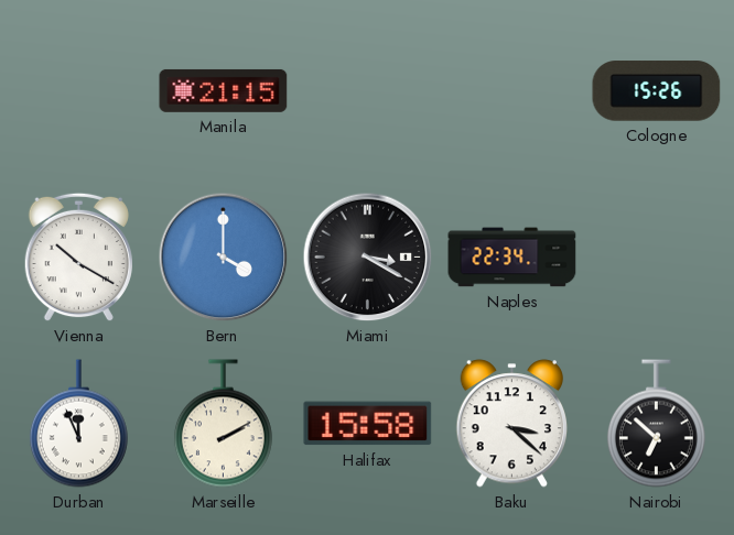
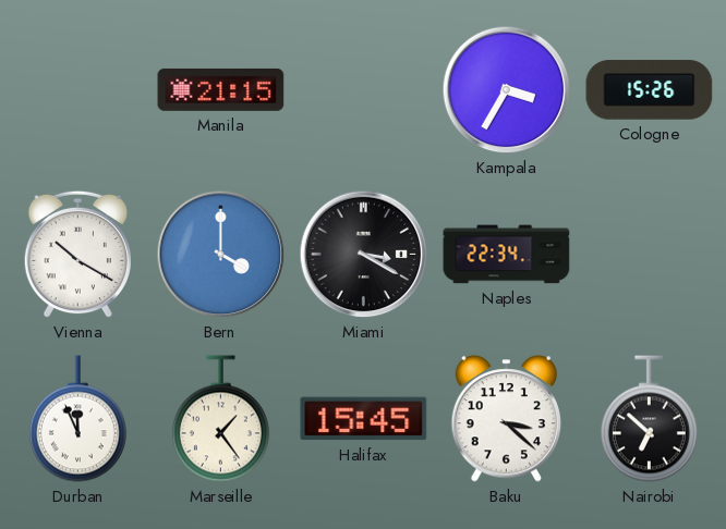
Kampala: none -> 3:35 (507, 90)
Marseille: 2:10 -> 1:24 (220, 419)
Halifax: 15:58 -> 15:45 (364, 419)
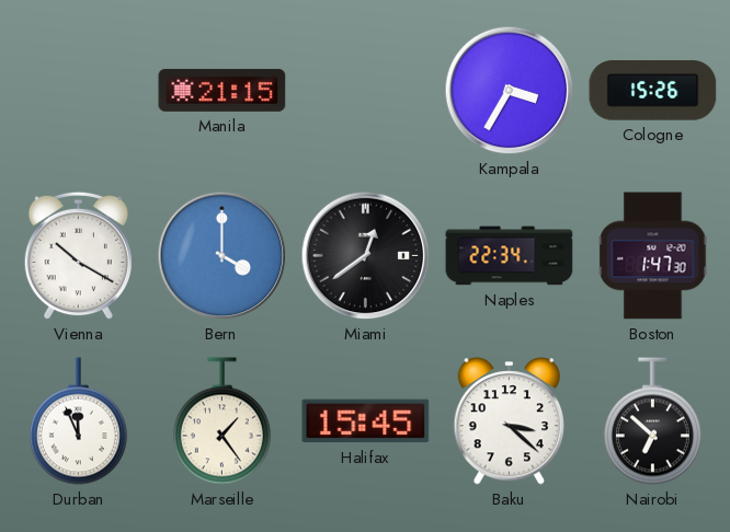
Miami: 3:20 -> 12:39 (366, 256)
Boston: none -> 1:47 (653, 256)
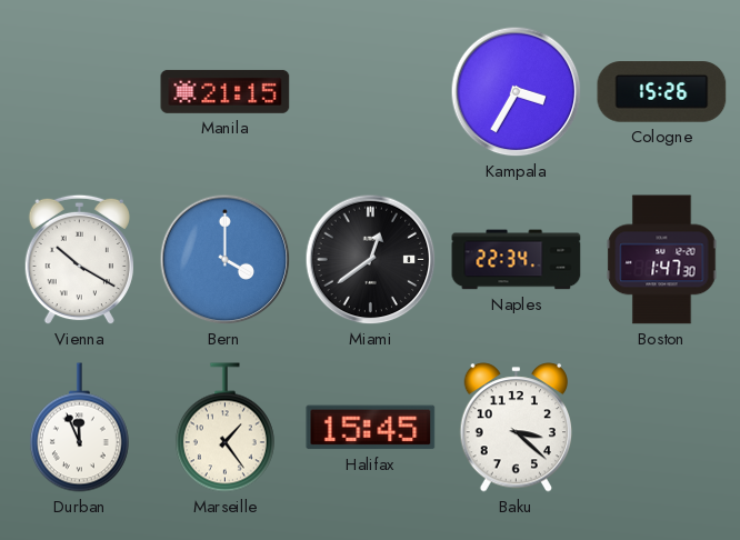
Nairobi: 6:52 -> none (652, 421)
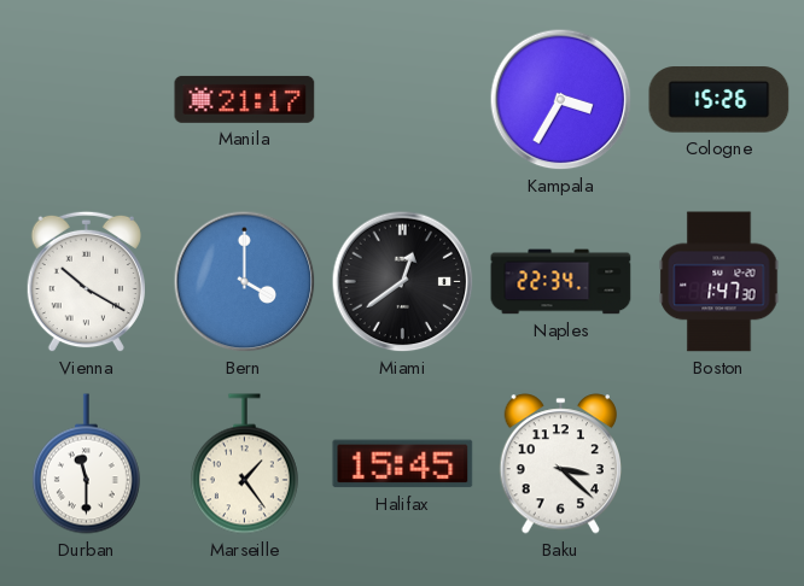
Manila: 21:15 -> 21:17 (245, 99)
Durban: 11:56 -> 11:30 (86, 464)
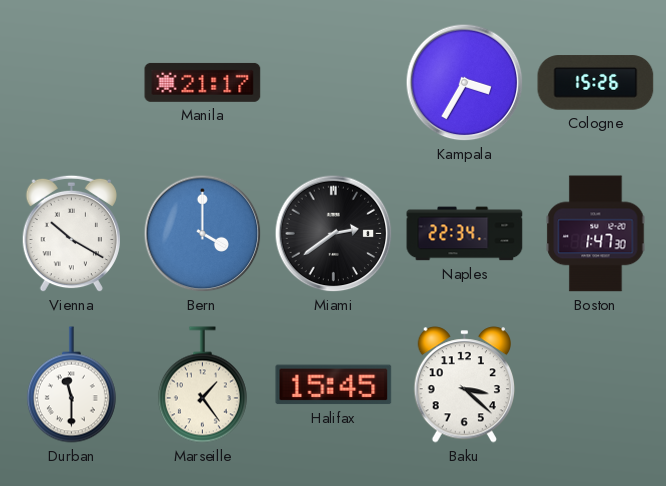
Miami: 12:39 -> 2:39 (334, 234)
